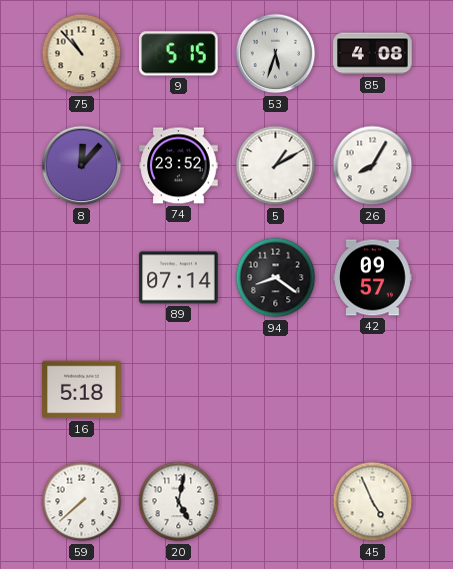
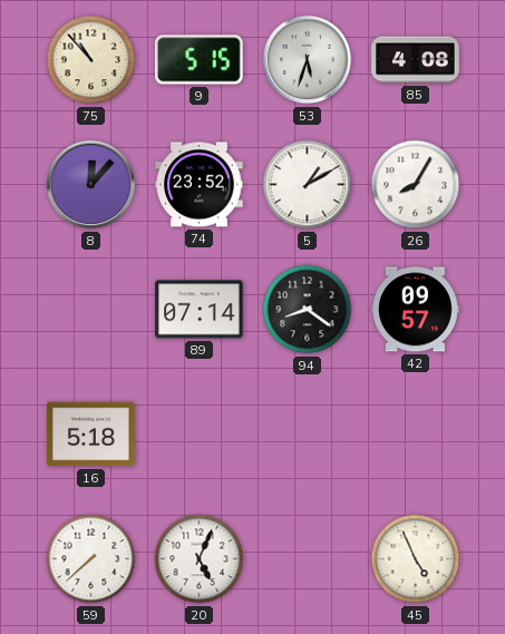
20: 5:02 -> 5:04 (200, 559)
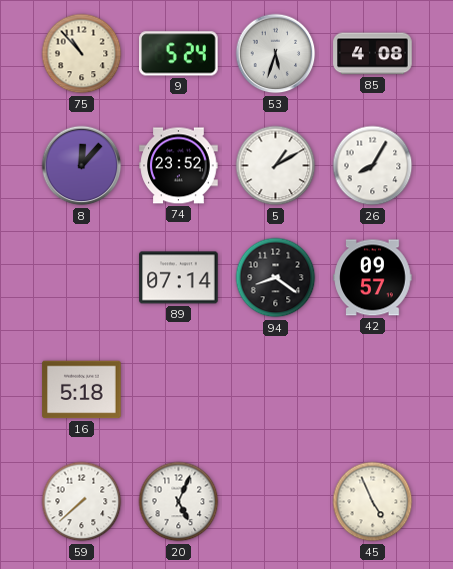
9: 5:15 -> 5:24 (179, 54)
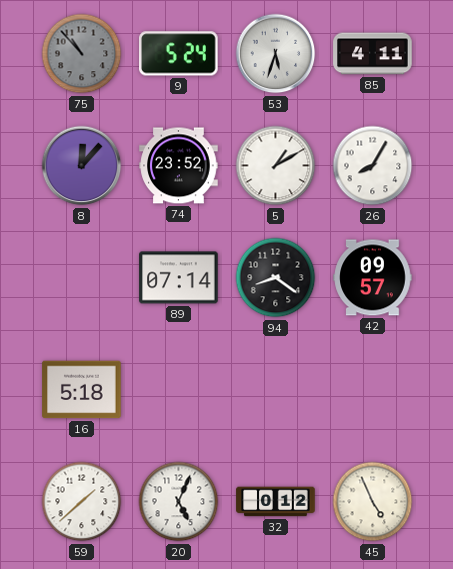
75 dial: cream -> grey (82, 54)
85: 4:08 -> 4:11 (373, 54)
59: 7:38 -> 1:38 (82, 502)
32: none -> 0:12 (276, 502)
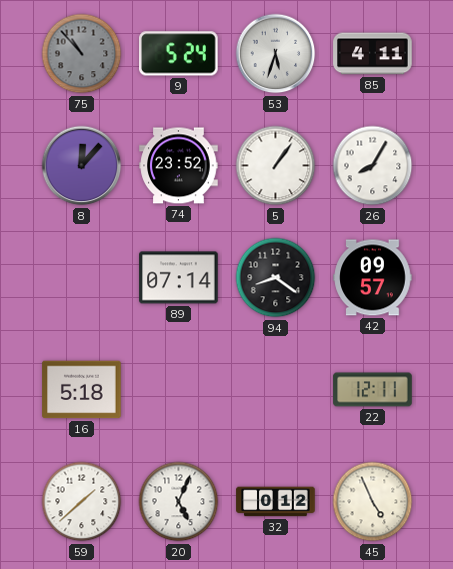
5: 1:10 -> 1:06 (276, 166)
22: none -> 12:11 (373, 390)
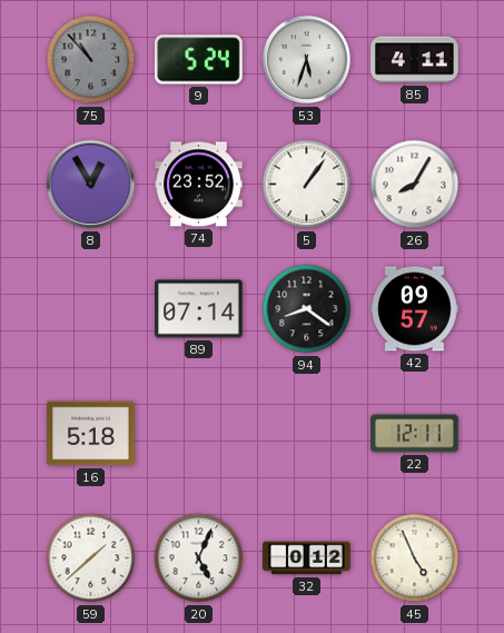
8: 12:07 -> 12:55 (91, 185)
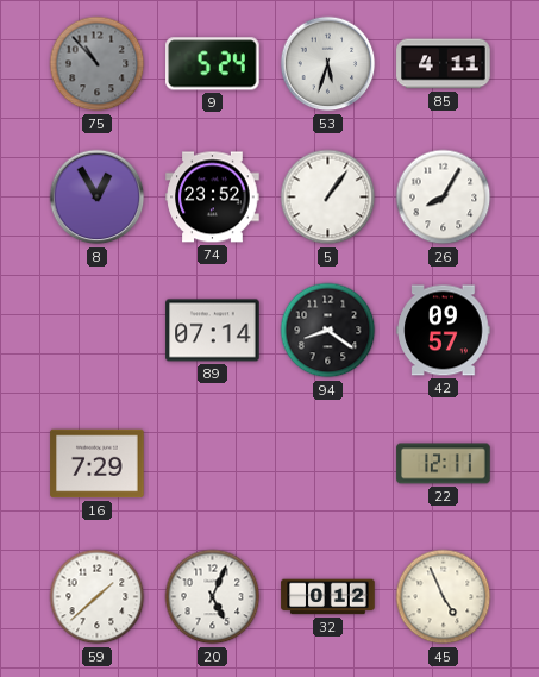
16: 5:18 -> 7:29 (98, 464)
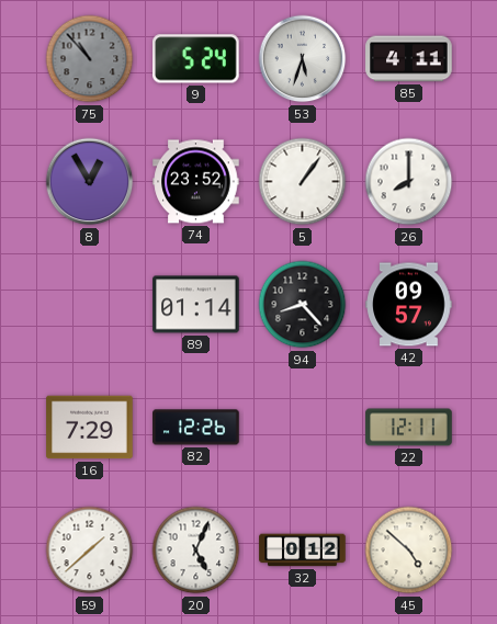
26: 8:05 -> 8:00 (409, 182)
89: 07:14 -> 01:14 (196, 305)
94: 8:21 -> 8:23 (303, 305)
82: none -> 12:26 (196, 428)
45: 4:56 -> 4:52 (409, 551)
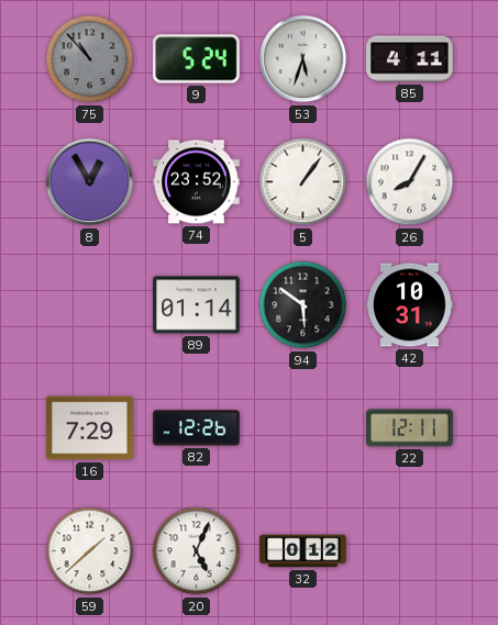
26: 8:00 -> 8:05 (410, 182)
94: 8:23 -> 5:51 (303, 305)
42: 09:57 -> 10:31 (410, 305)
45: 4:52 -> none (409, 551)
